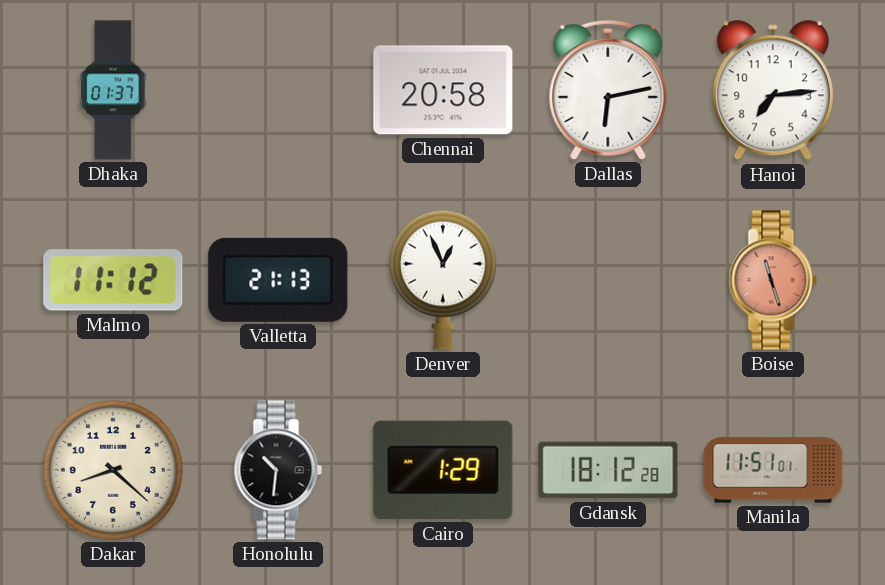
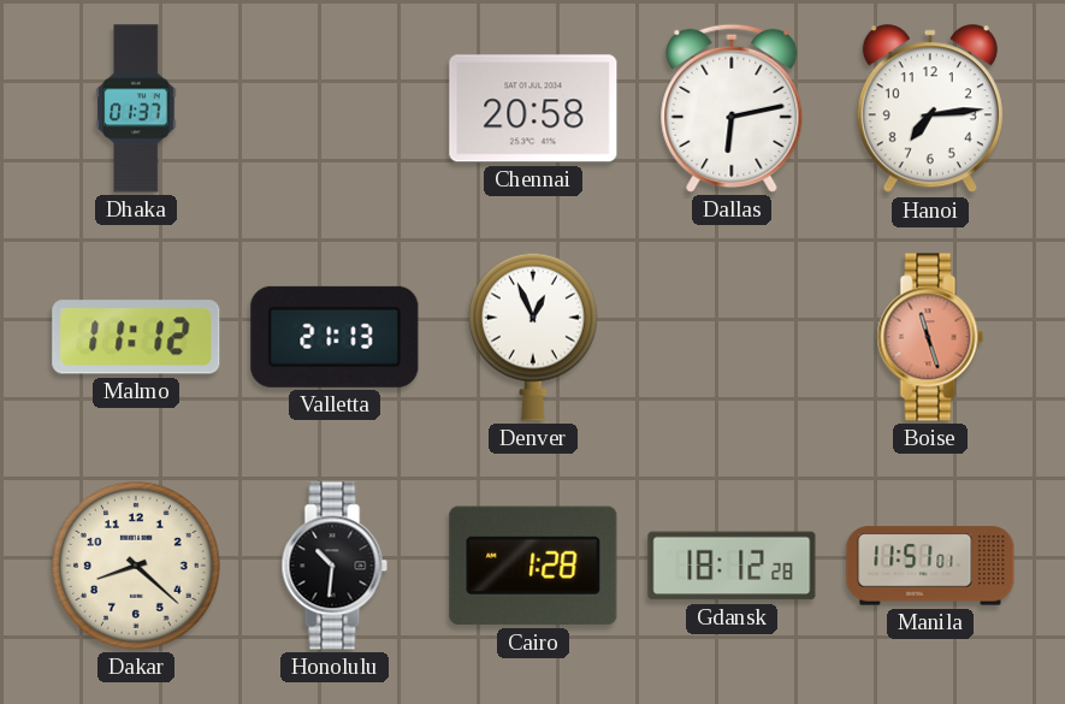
Cairo: 1:29 -> 1:28 (533, 566)
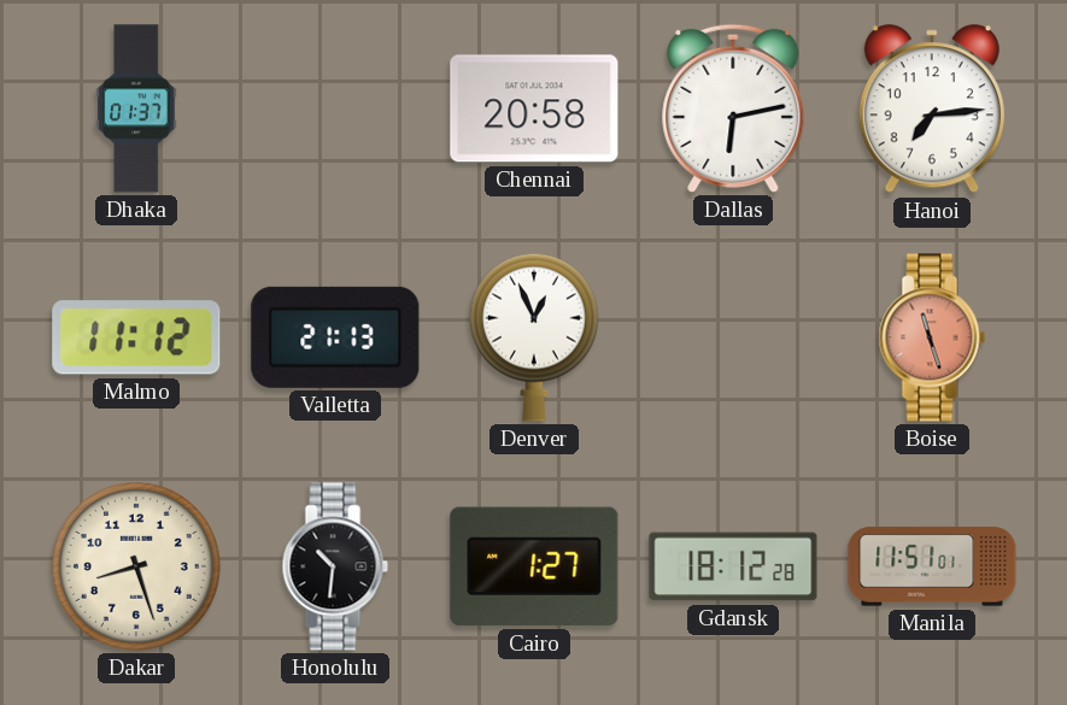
Dakar: 8:22 -> 8:27 (136, 566)
Cairo: 1:28 -> 1:27 (534, 566)
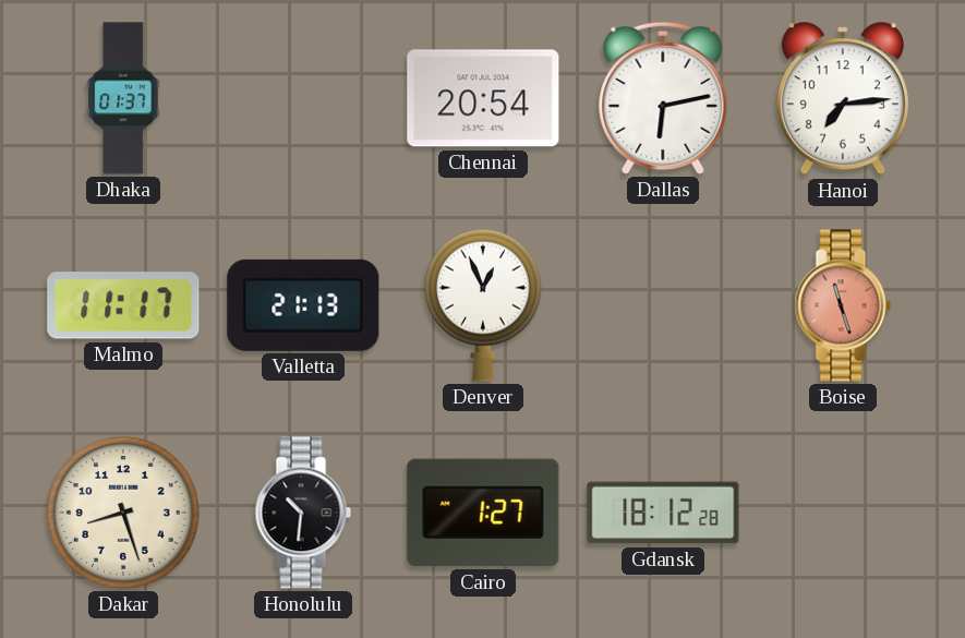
Chennai: 20:58 -> 20:54 (483, 98)
Malmo: 11:12 -> 11:17 (123, 305)
Manila: 11:51 -> none (932, 566)
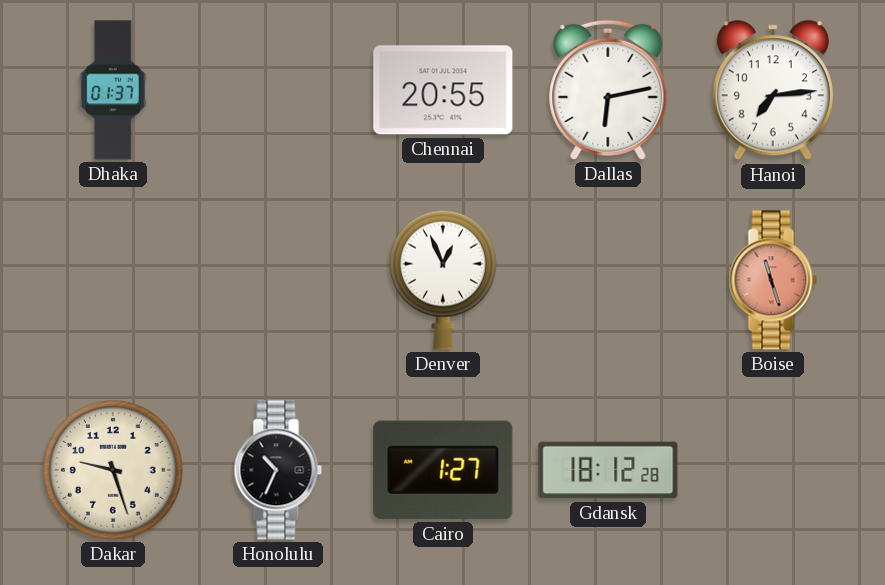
Chennai: 20:54 -> 20:55 (443, 90)
Malmo: 11:17 -> none (123, 305)
Valletta: 21:13 -> none (303, 305)
Dakar: 8:27 -> 9:27 (113, 470)
Honolulu: 10:31 -> 10:34 (278, 470)
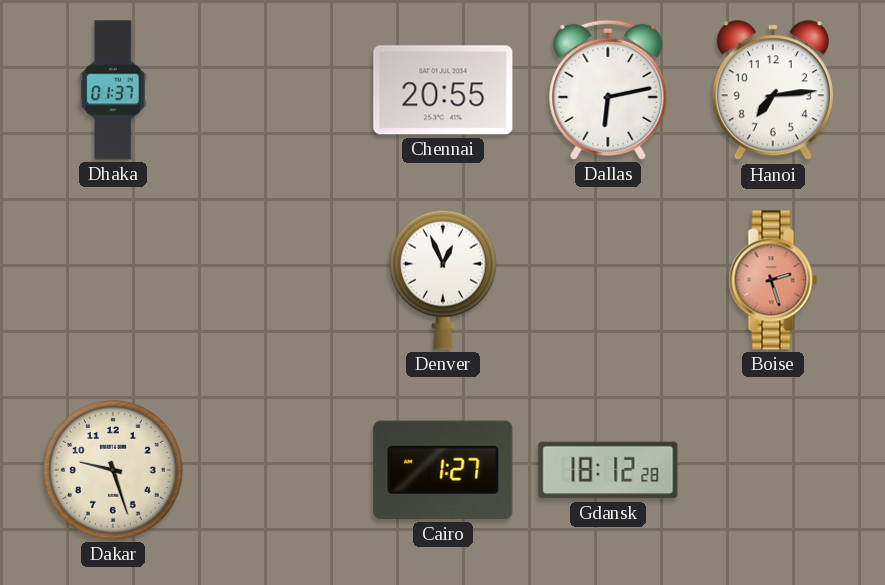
Boise: 11:27 -> 2:27 (773, 280)
Honolulu: 10:34 -> none (278, 470)
